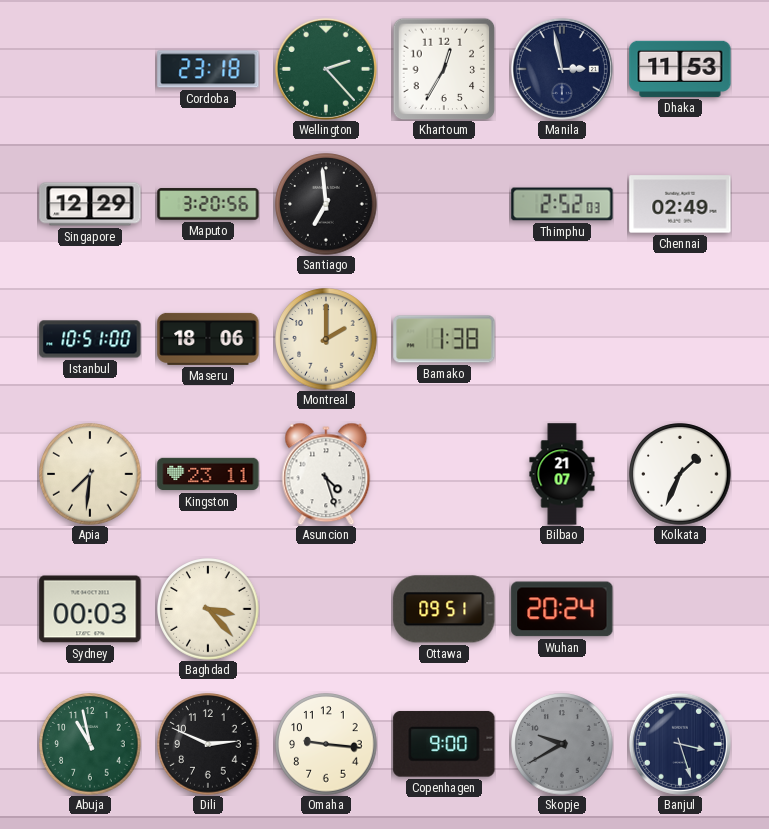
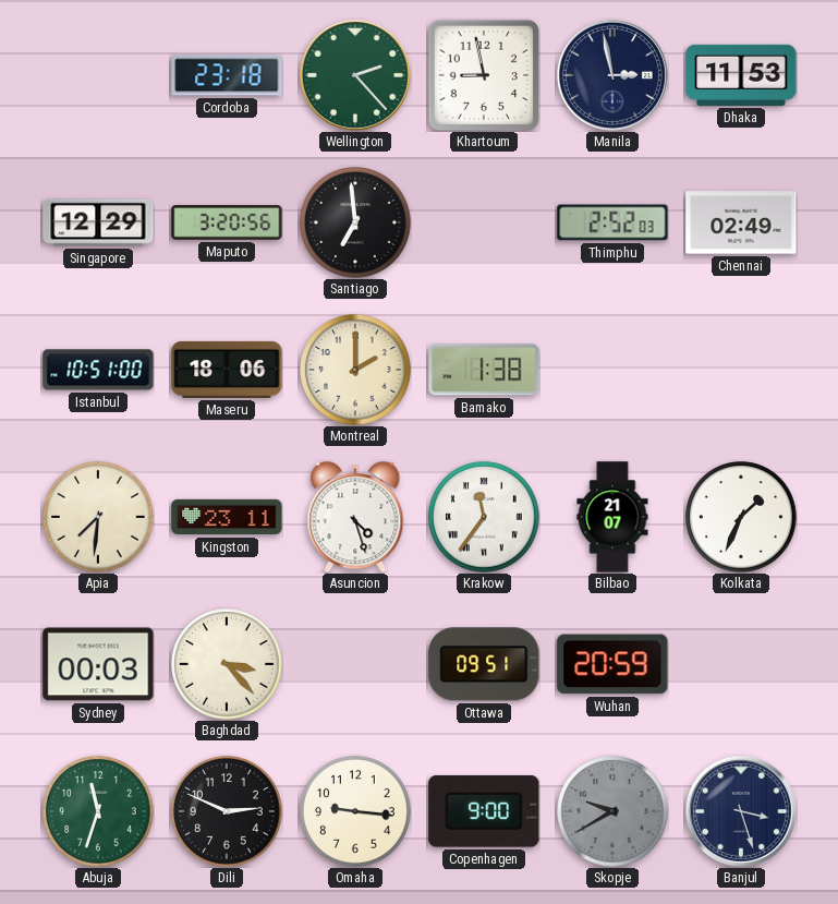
Khartoum: 12:35 -> 8:58 (484, 75)
Krakow: none -> 11:36 (484, 517)
Wuhan: 20:24 -> 20:59 (612, 664)
Abuja: 10:58 -> 11:33 (98, 811)
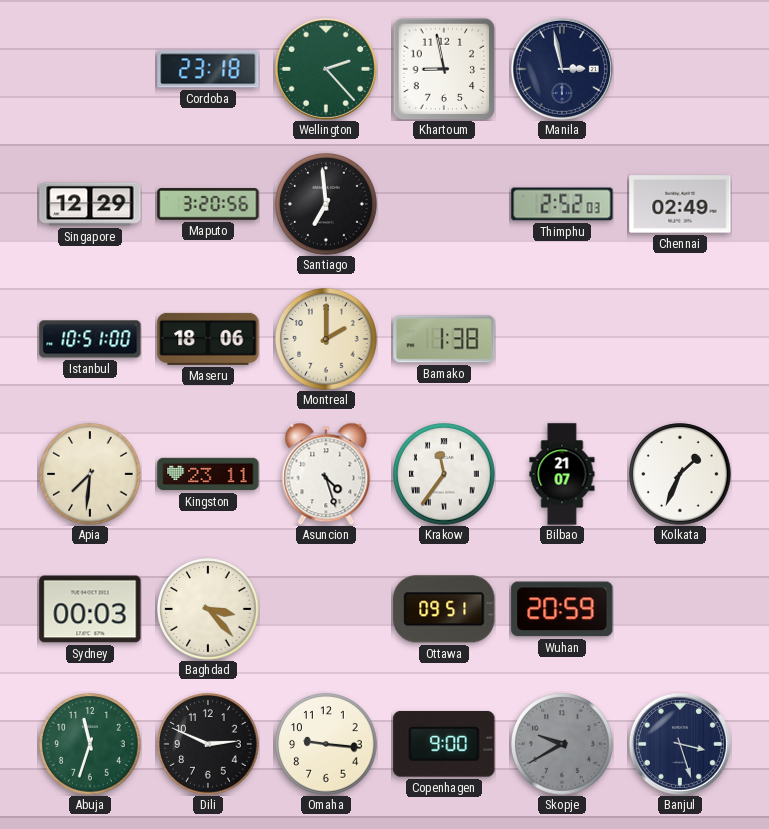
Dhaka: 11:53 -> none (741, 75)
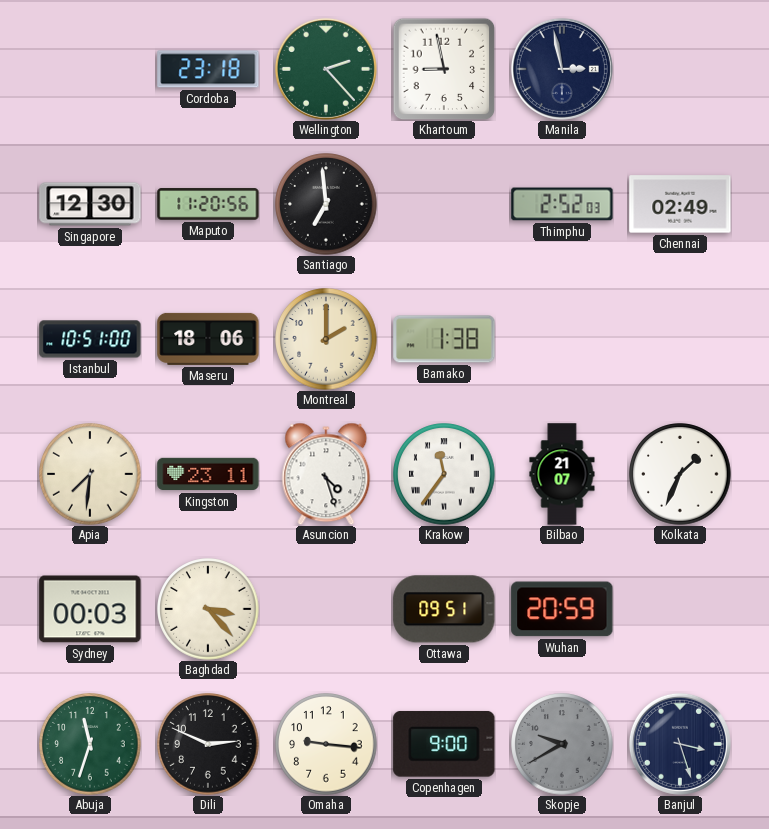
Singapore: 12:29 -> 12:30 (90, 204)
Maputo: 3:20 -> 11:20 (208, 204)
